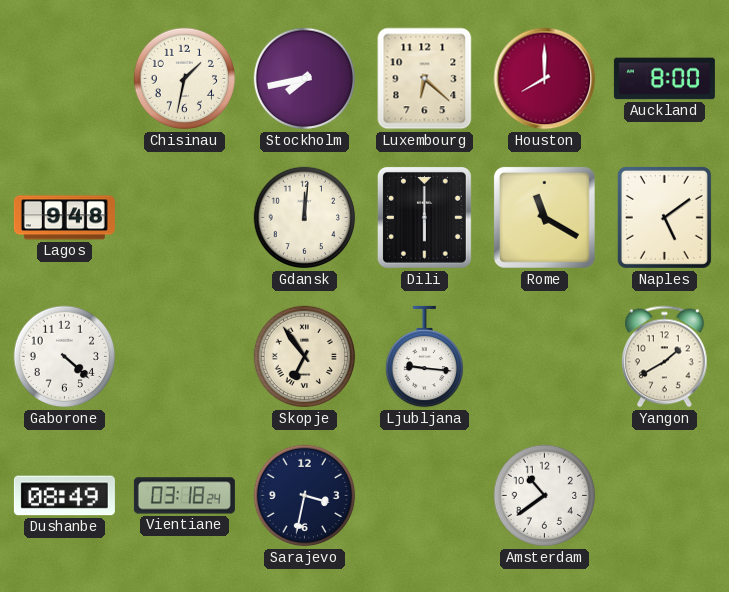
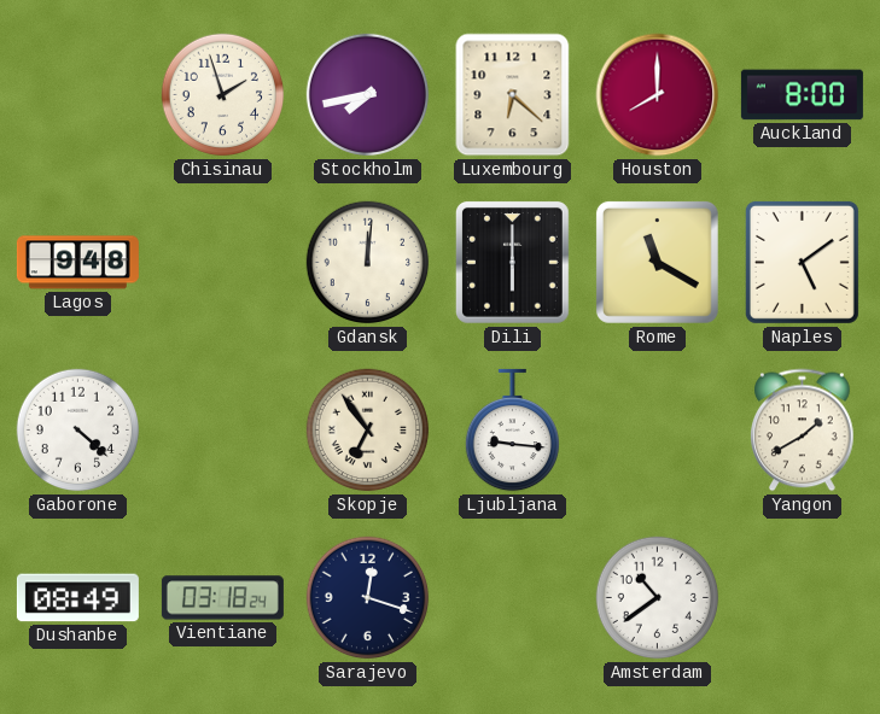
Chisinau: 1:32 -> 1:57 (223, 95)
Sarajevo: 3:32 -> 12:18 (368, 598)
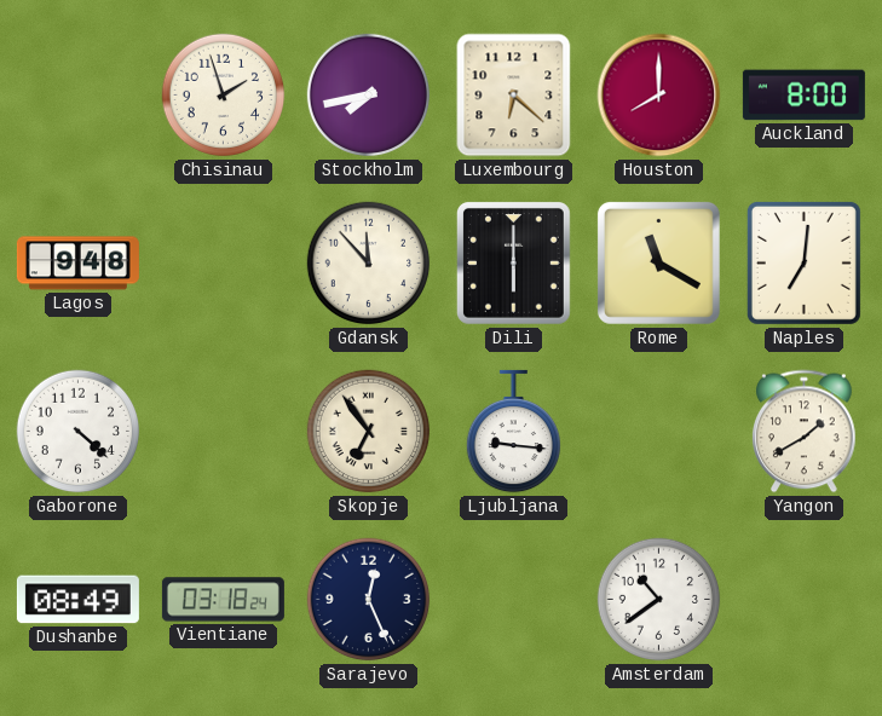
Gdansk: 12:01 -> 11:53 (369, 264)
Naples: 5:09 -> 7:01 (803, 262)
Sarajevo: 12:18 -> 12:26 (369, 600)
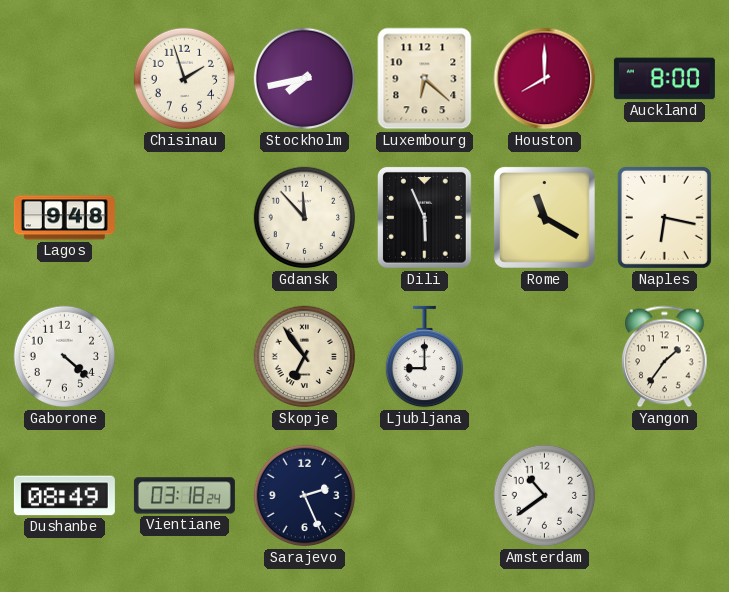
Dili: 6:00 -> 5:56 (424, 218)
Naples: 7:01 -> 6:17 (664, 217)
Ljubljana: 9:16 -> 9:00 (424, 357)
Yangon: 1:40 -> 1:36 (665, 357)
Sarajevo: 12:26 -> 2:26 (305, 496)
